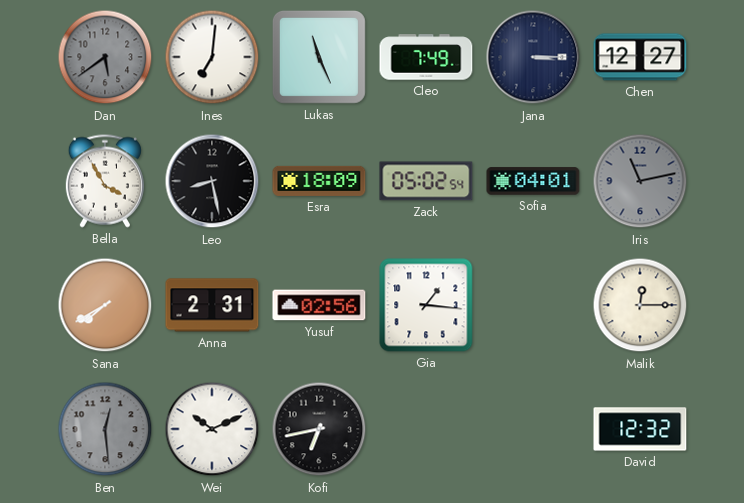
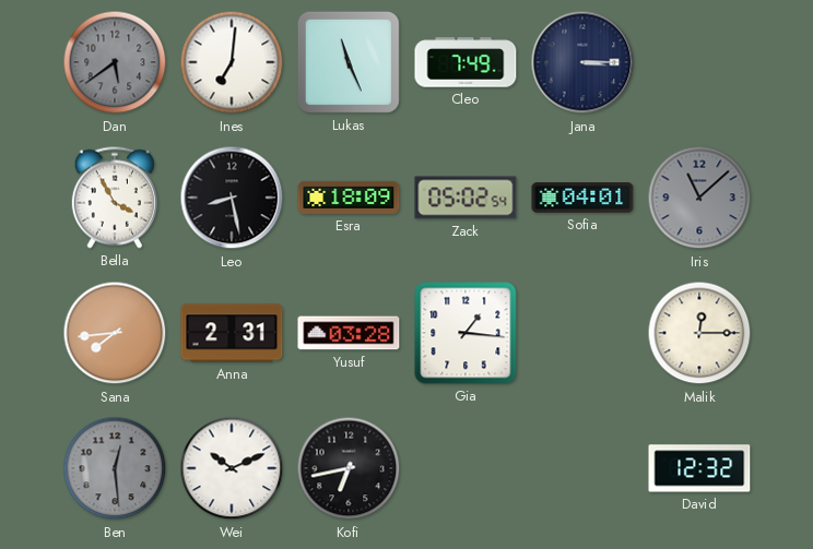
Chen: 12:27 -> none (640, 57)
Iris: 11:13 -> 11:08 (699, 198)
Sana: 7:40 -> 7:44 (115, 333)
Yusuf: 02:56 -> 03:28 (349, 333)
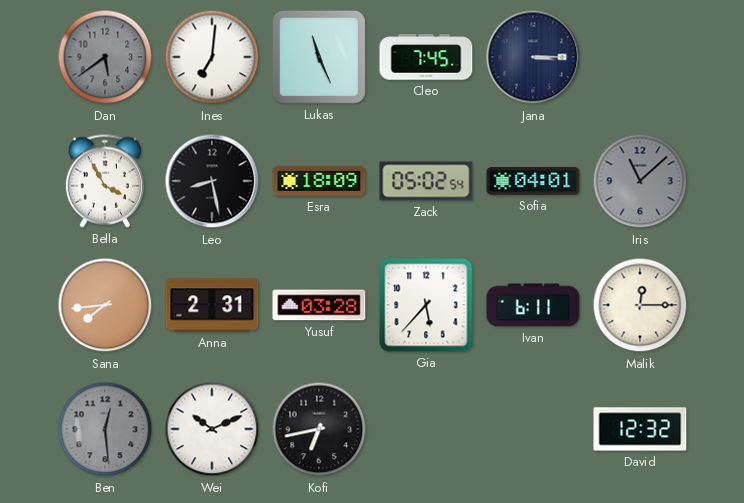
Cleo: 7:49 -> 7:45 (426, 57)
Gia: 1:16 -> 5:37 (426, 305)
Ivan: none -> 6:11 (533, 305)
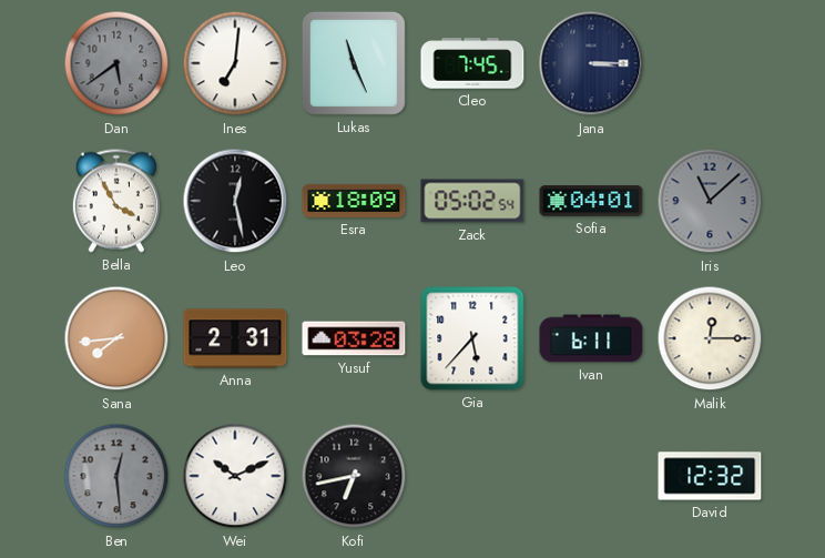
Leo: 8:28 -> 12:28 (235, 201)
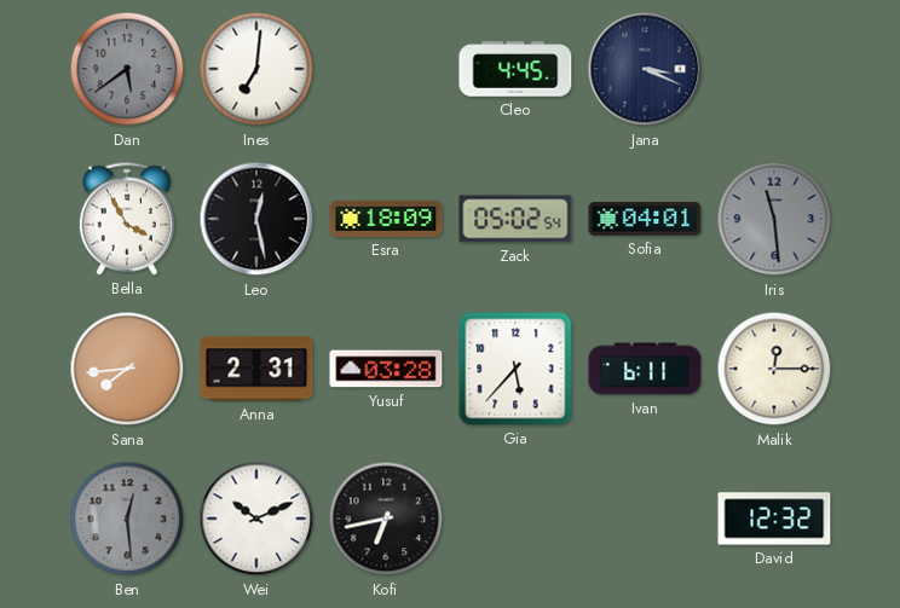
Lukas: 11:26 -> none (354, 63)
Cleo: 7:45 -> 4:45 (515, 69)
Jana: 3:15 -> 3:19 (645, 69)
Iris: 11:08 -> 11:29 (774, 219)
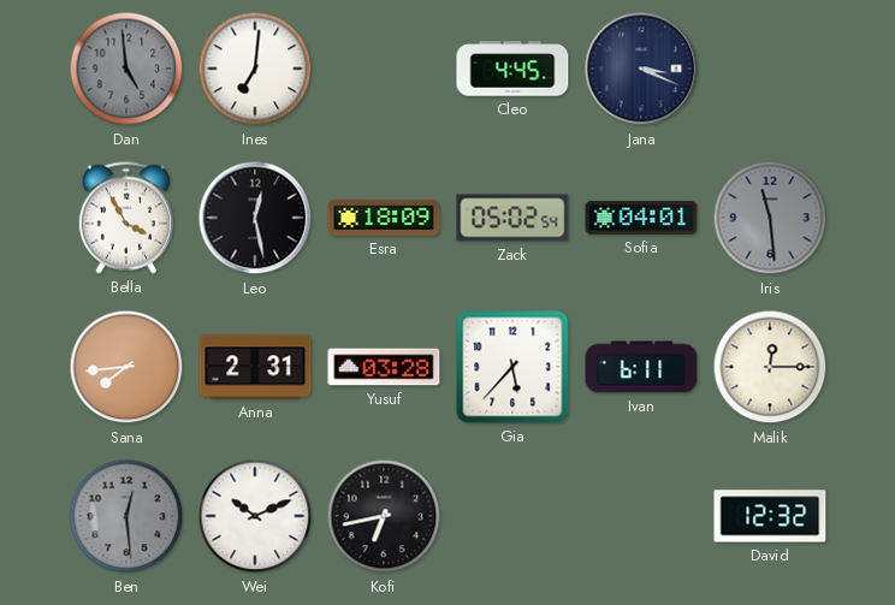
Dan: 5:39 -> 4:59 (126, 69)
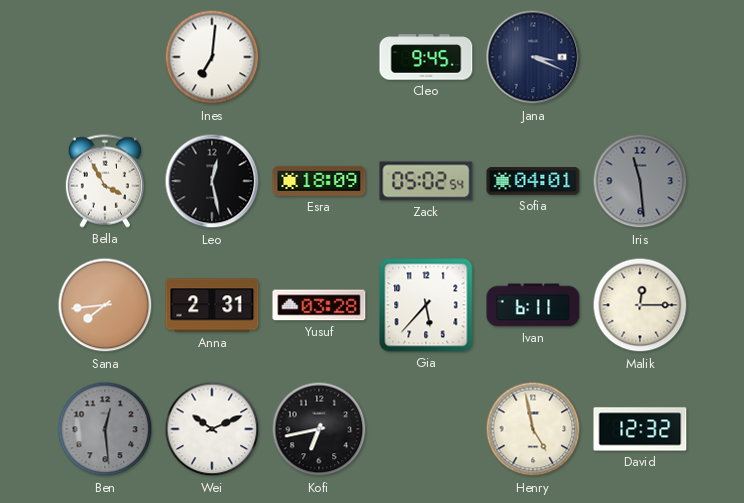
Dan: 4:59 -> none (126, 69)
Cleo: 4:45 -> 9:45 (426, 57)
Henry: none -> 4:58 (533, 429)
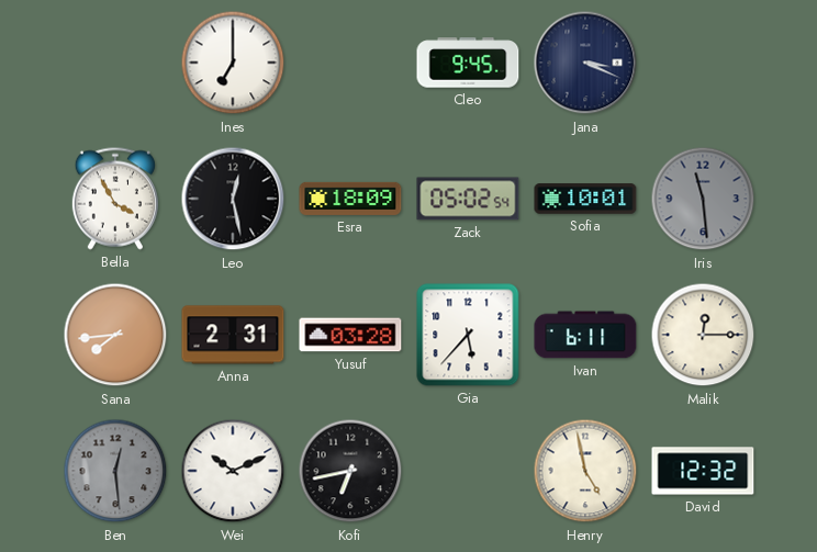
Ines: 7:01 -> 7:00 (233, 63)
Sofia: 04:01 -> 10:01 (585, 199)
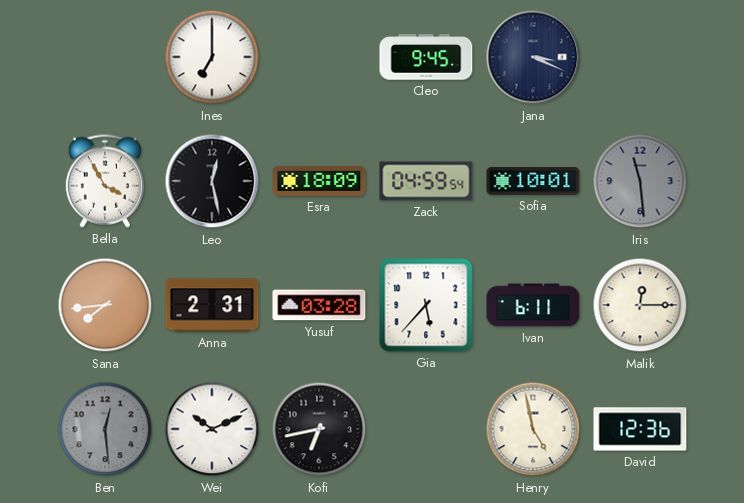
Zack: 05:02 -> 04:59 (426, 181)
David: 12:32 -> 12:36 (640, 429)
